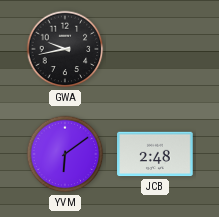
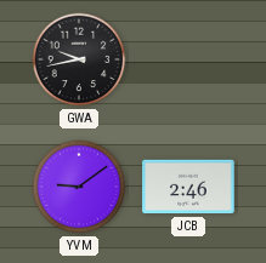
YVM: 6:09 -> 9:09 (79, 187)
JCB: 2:48 -> 2:46 (188, 187)
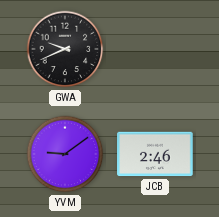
GWA: 9:43 -> 9:41 (65, 49)
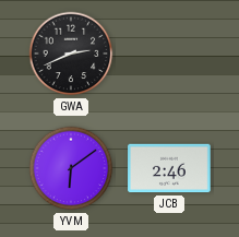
GWA: 9:41 -> 2:41 (71, 54)
YVM: 9:09 -> 6:09 (71, 168)
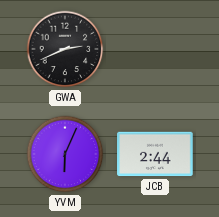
YVM: 6:09 -> 6:04 (65, 154)
JCB: 2:46 -> 2:44 (155, 154)
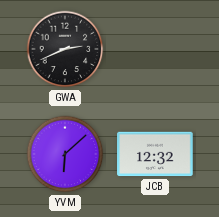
YVM: 6:04 -> 6:08 (65, 154)
JCB: 2:44 -> 12:32 (155, 154)
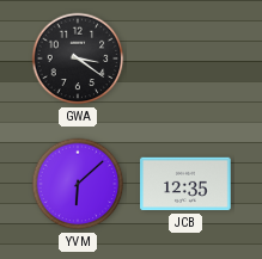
GWA: 2:41 -> 3:21 (78, 58)
JCB: 12:32 -> 12:35 (185, 184)
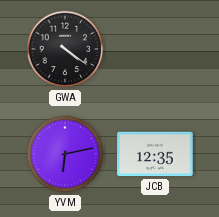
GWA: 3:21 -> 4:21 (65, 49)
YVM: 6:08 -> 6:13 (65, 154)
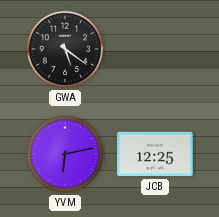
GWA: 4:21 -> 5:21 (65, 49)
JCB: 12:35 -> 12:25 (155, 154)
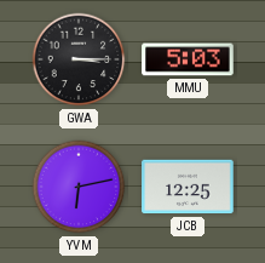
GWA: 5:21 -> 3:15 (79, 59)
MMU: none -> 5:03 (188, 59)
